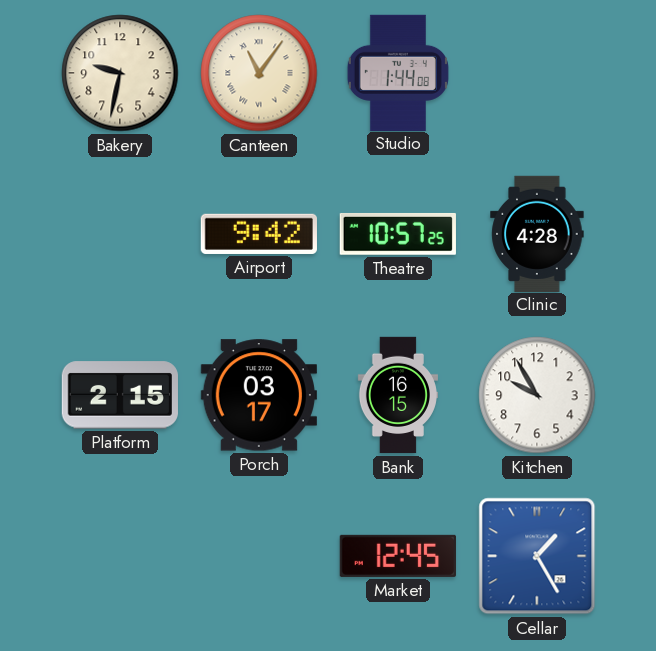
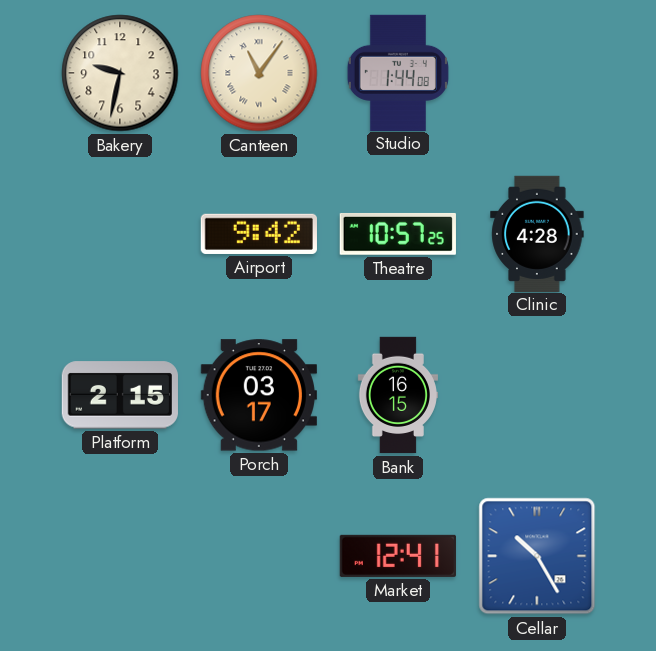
Kitchen: 9:55 -> none (537, 395)
Market: 12:45 -> 12:41 (398, 556)
Cellar: 1:25 -> 10:25 (537, 556)
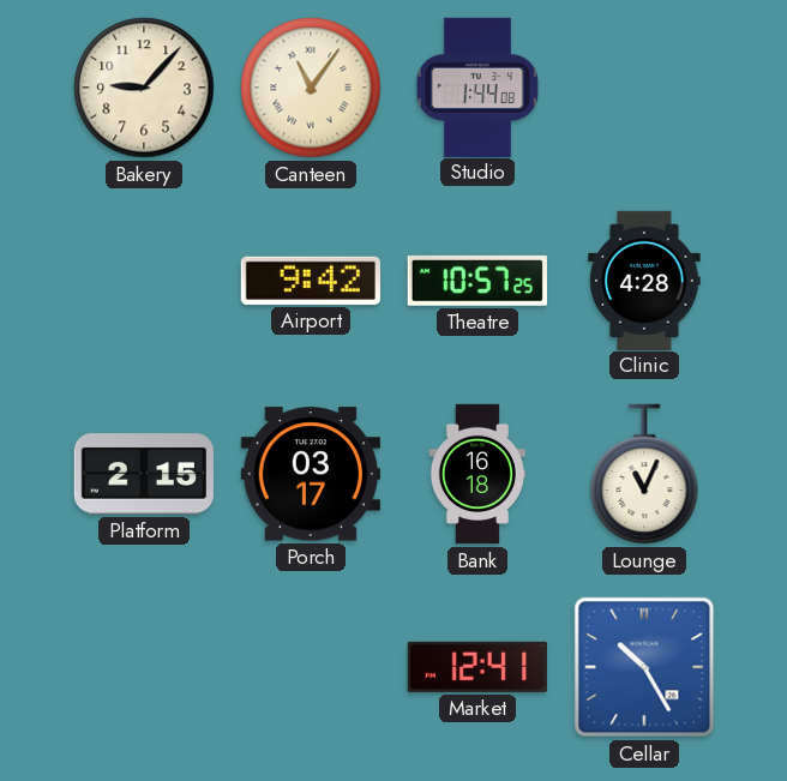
Bakery: 9:32 -> 9:07 (144, 88)
Bank: 16:15 -> 16:18 (477, 474)
Lounge: none -> 11:04 (644, 474)
